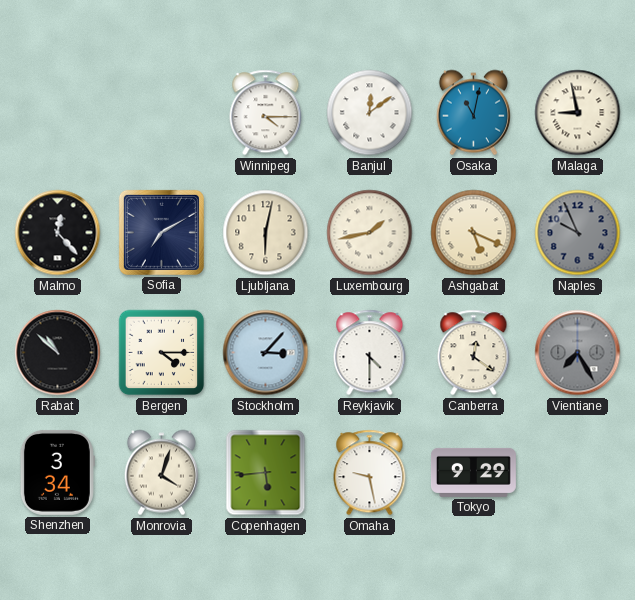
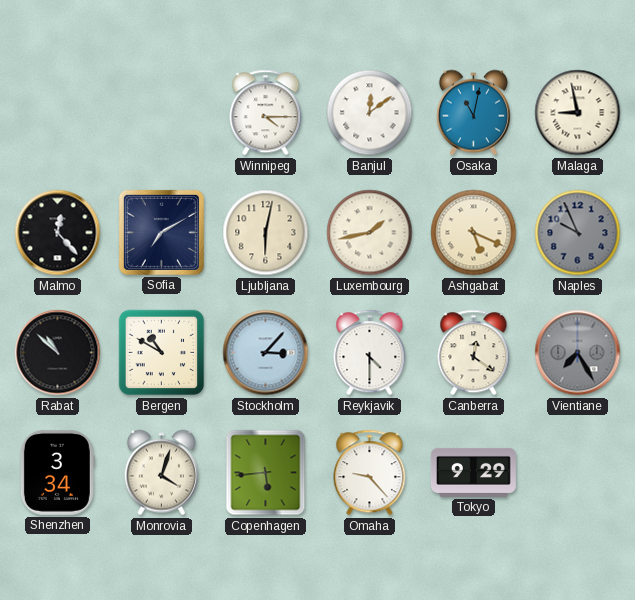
Bergen: 4:15 -> 10:50 (162, 353)
Omaha: 9:28 -> 9:23 (370, 473)
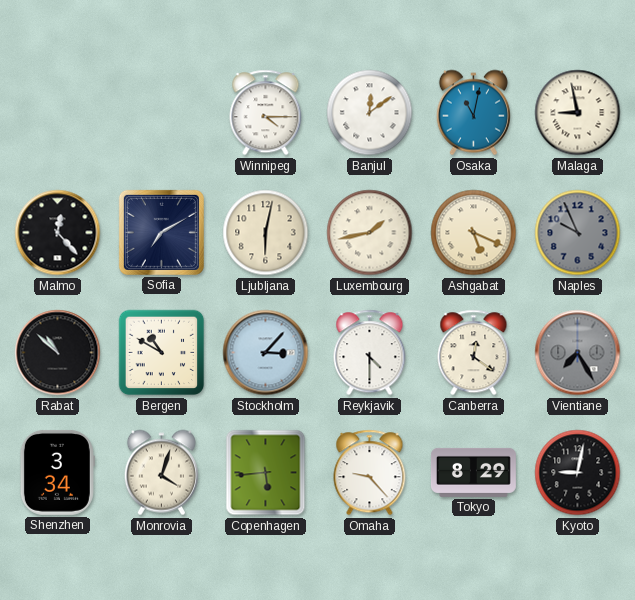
Tokyo: 9:29 -> 8:29 (473, 472)
Kyoto: none -> 9:02 (578, 473)
